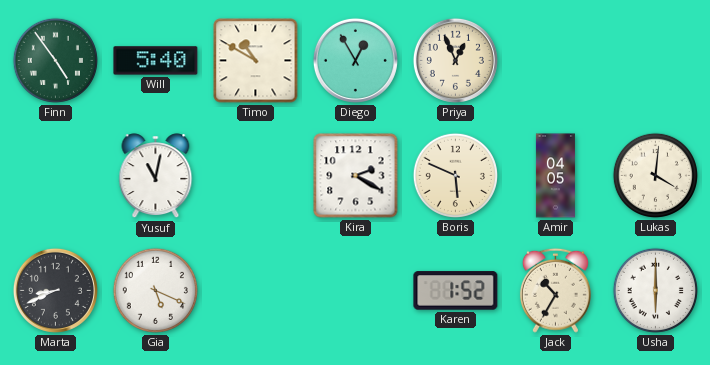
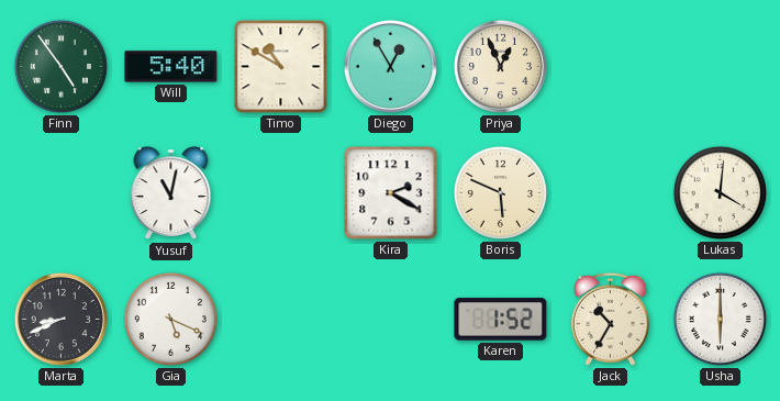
Amir: 04:05 -> none (555, 176)
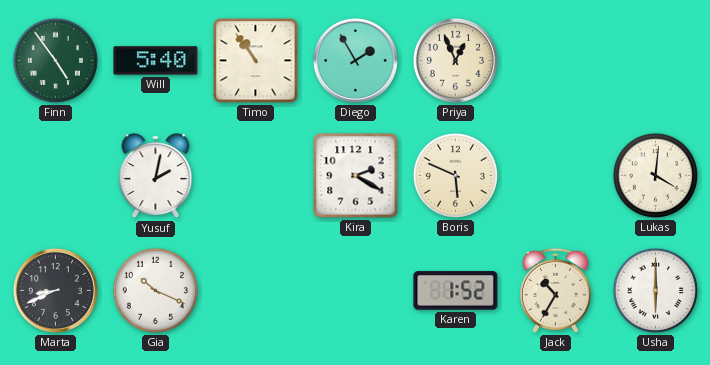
Timo: 10:50 -> 10:54 (256, 61)
Diego: 12:55 -> 1:55 (355, 60)
Yusuf: 11:02 -> 2:02 (156, 176)
Gia: 5:19 -> 10:19 (155, 290)
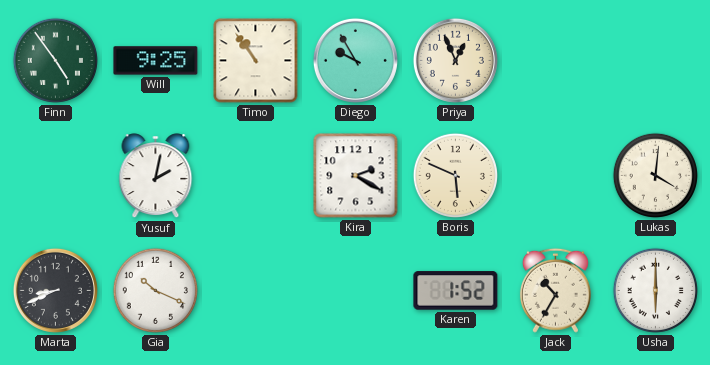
Will: 5:40 -> 9:25 (156, 61)
Diego: 1:55 -> 9:55 (355, 60)
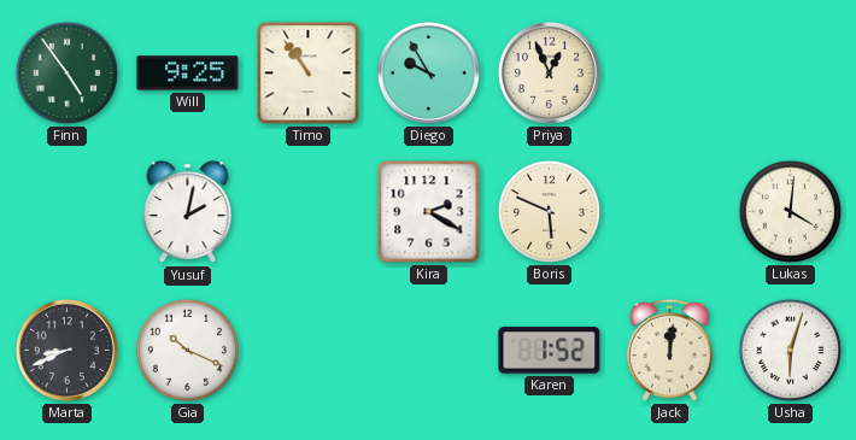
Jack: 10:35 -> 12:01 (669, 350)
Usha: 6:00 -> 6:03 (790, 350)
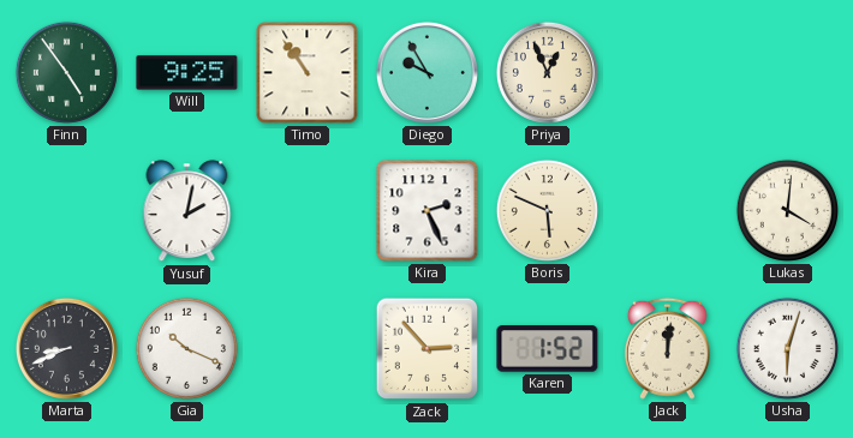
Kira: 2:20 -> 2:26 (428, 211)
Zack: none -> 2:53 (428, 349)
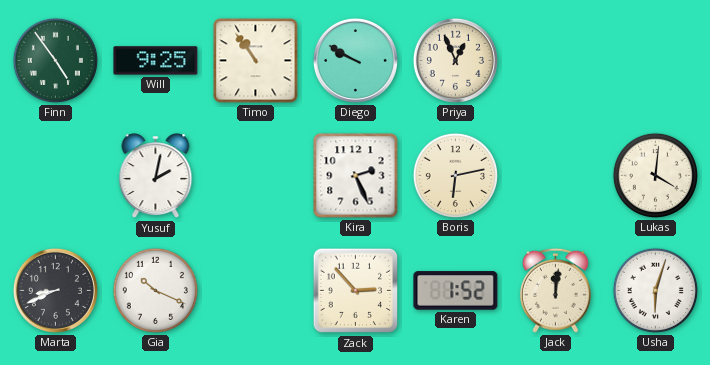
Diego: 9:55 -> 9:50 (355, 60)
Boris: 5:49 -> 6:13 (455, 175)
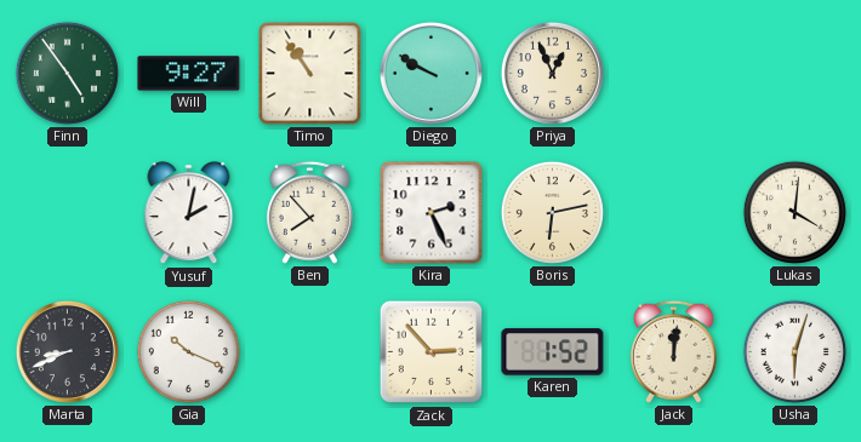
Will: 9:25 -> 9:27 (189, 74)
Ben: none -> 7:53 (309, 212)
